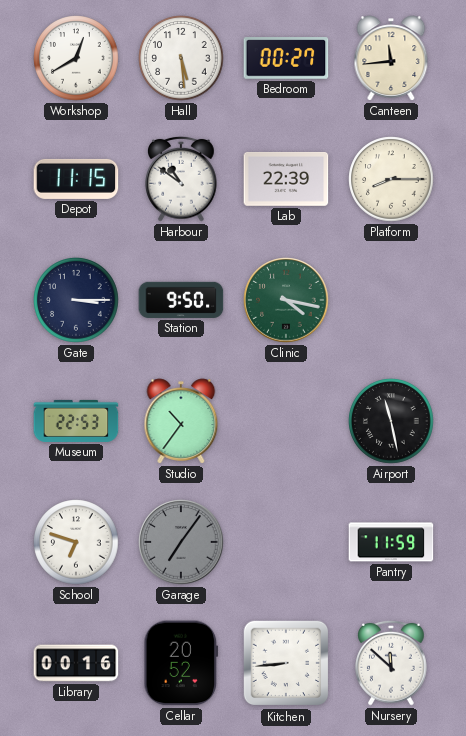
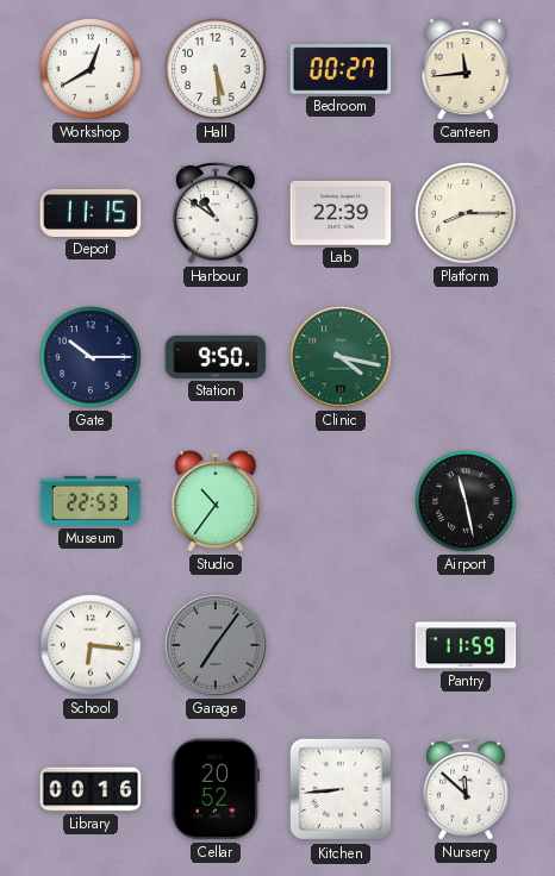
Gate: 3:15 -> 10:15 (91, 357)
School: 6:48 -> 6:16 (91, 645)
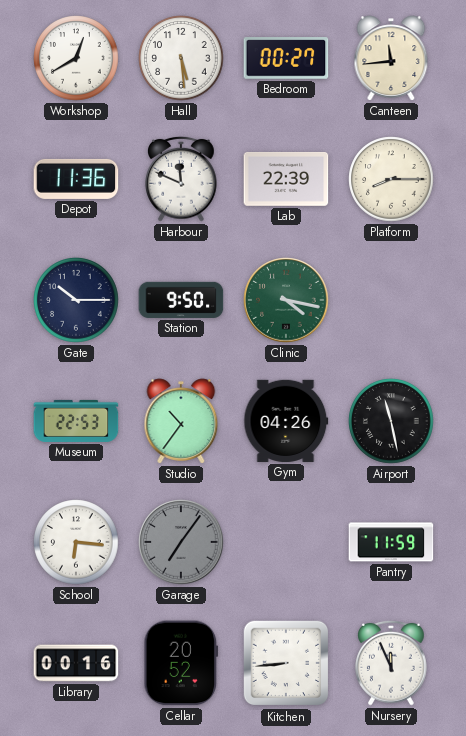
Depot: 11:15 -> 11:36 (76, 179)
Harbour: 10:51 -> 11:49 (181, 179)
Gym: none -> 04:26 (286, 421)
Nursery: 11:52 -> 11:56 (391, 663)
